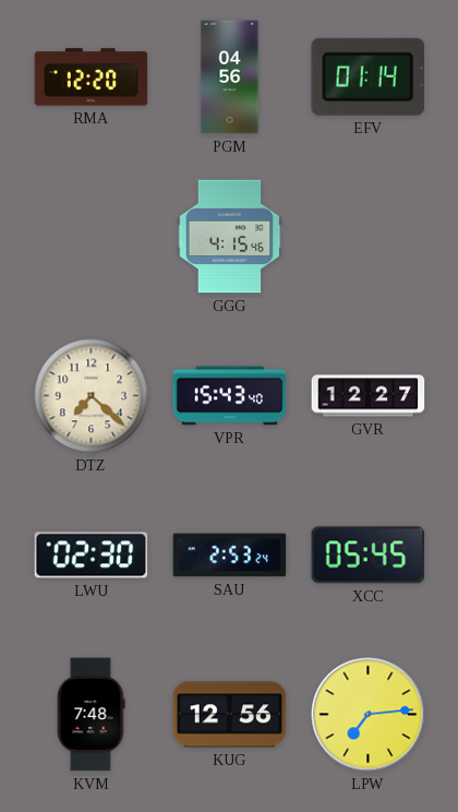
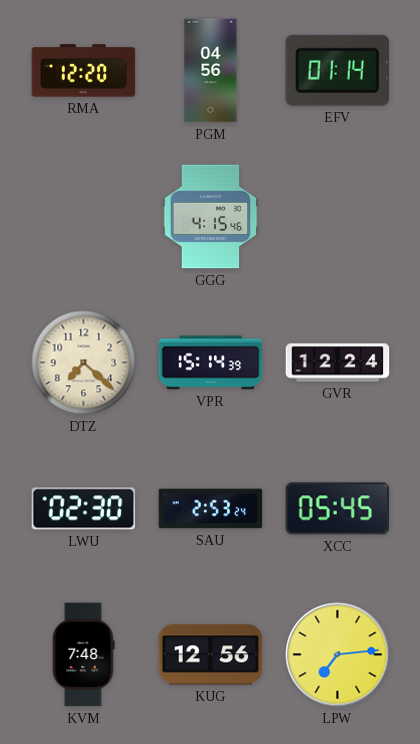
VPR: 15:43 -> 15:14 (211, 363)
GVR: 12:27 -> 12:24 (338, 363)
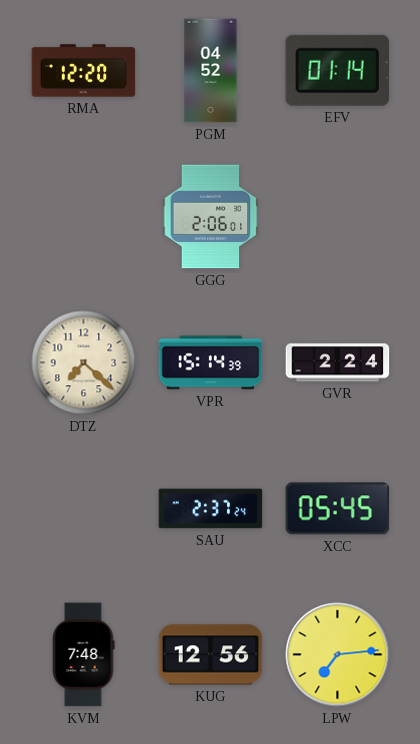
PGM: 04:56 -> 04:52 (211, 71)
GGG: 4:15 -> 2:06 (211, 217)
GVR: 12:24 -> 2:24 (338, 363)
LWU: 02:30 -> none (84, 509)
SAU: 2:53 -> 2:37 (211, 509)
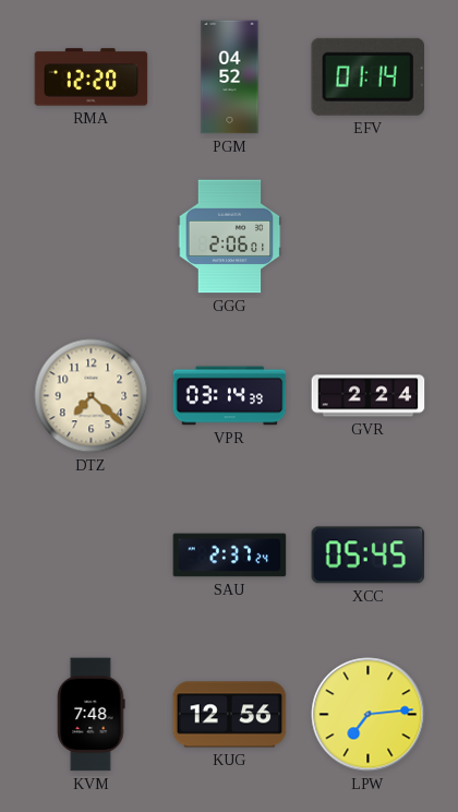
VPR: 15:14 -> 03:14 (230, 396)
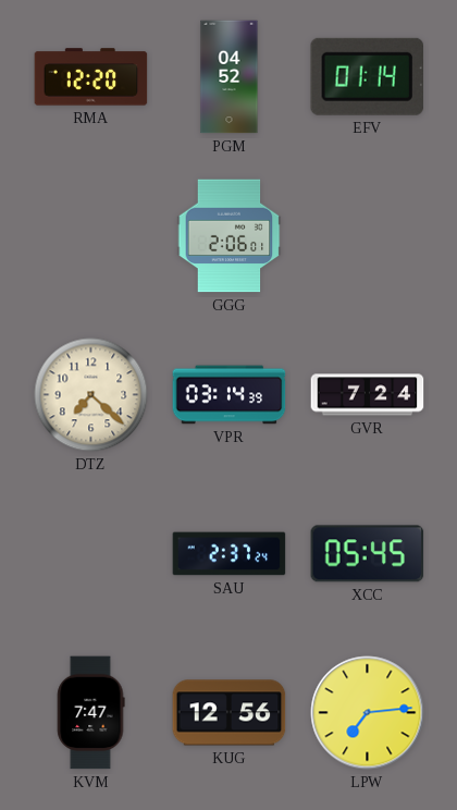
GVR: 2:24 -> 7:24 (368, 395)
KVM: 7:48 -> 7:47 (91, 713)
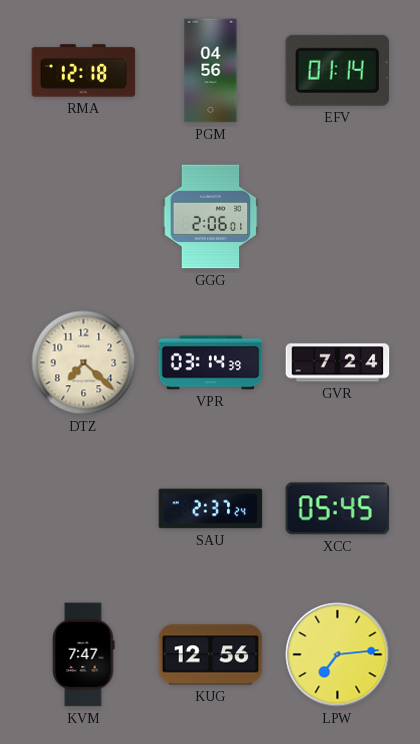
RMA: 12:20 -> 12:18 (84, 71)
PGM: 04:52 -> 04:56 (211, 71)
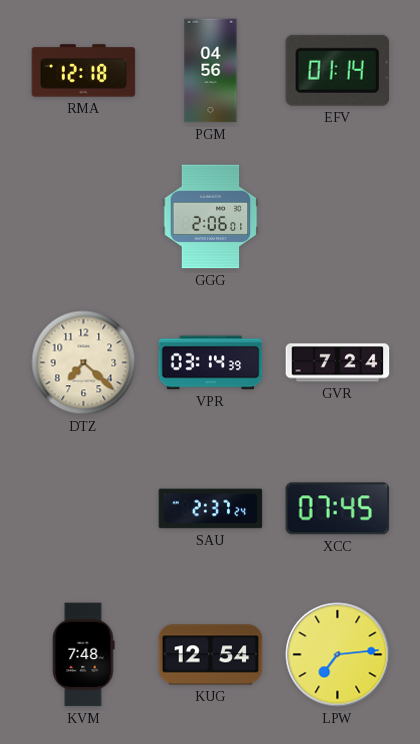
XCC: 05:45 -> 07:45 (338, 509)
KVM: 7:47 -> 7:48 (84, 655)
KUG: 12:56 -> 12:54 (211, 655)
